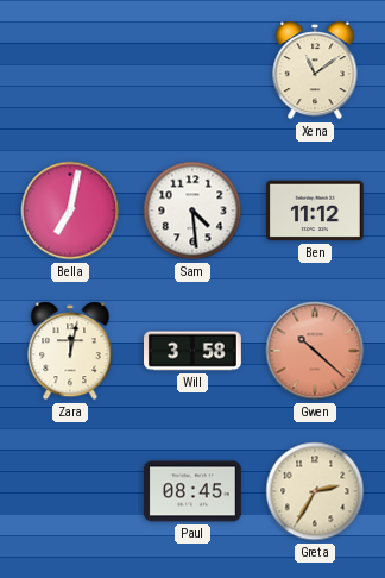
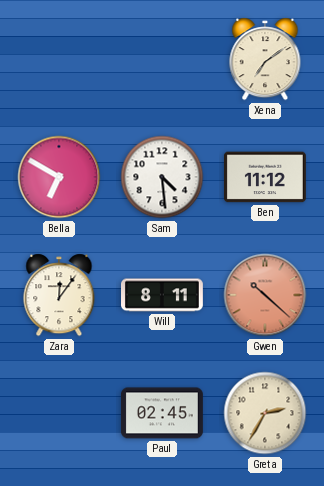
Xena: 11:09 -> 7:09 (265, 59)
Bella: 7:02 -> 6:50 (59, 177)
Zara: 12:02 -> 12:06 (59, 295)
Will: 3:58 -> 8:11 (163, 295)
Paul: 08:45 -> 02:45 (162, 413)
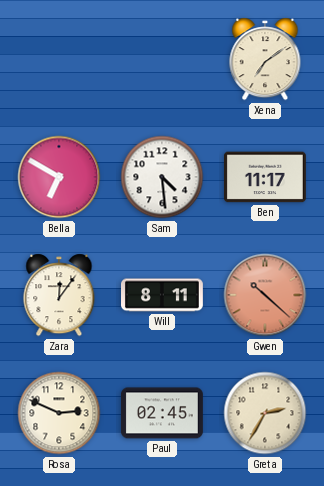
Ben: 11:12 -> 11:17 (265, 177)
Rosa: none -> 2:49 (59, 413)
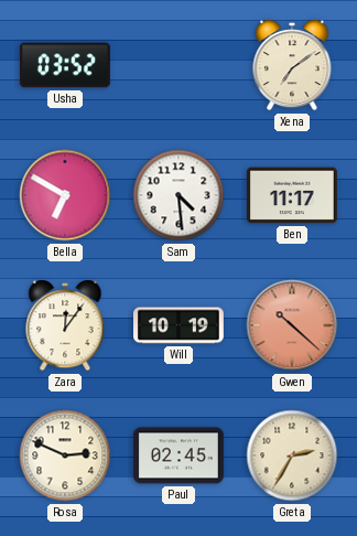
Usha: none -> 03:52 (65, 65)
Will: 8:11 -> 10:19 (180, 325)
